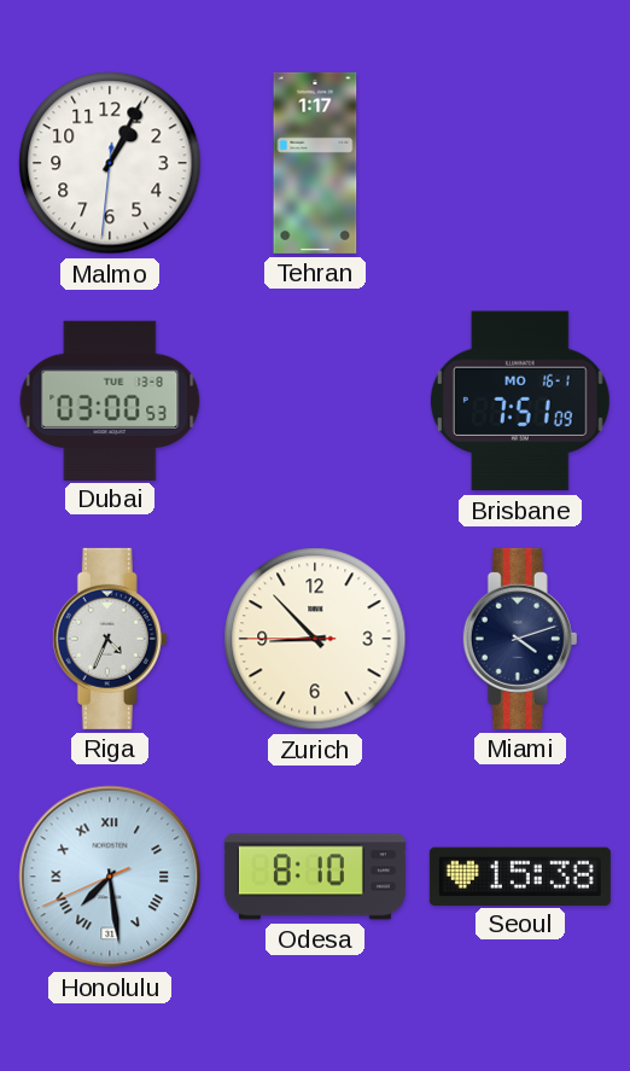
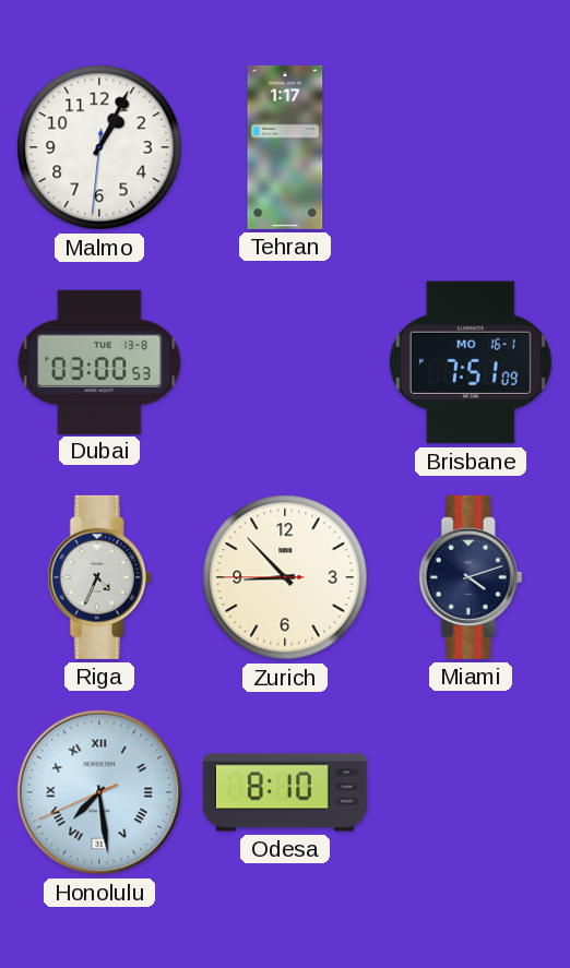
Seoul: 15:38 -> none (520, 875)
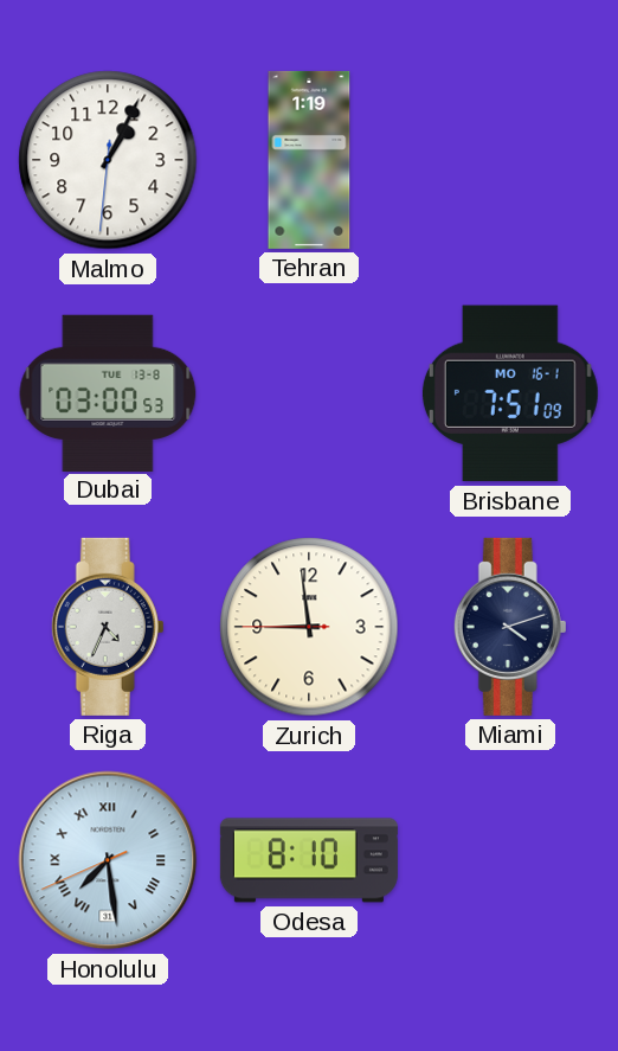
Tehran: 1:17 -> 1:19 (309, 160)
Zurich: 8:52 -> 8:58 (309, 627)
